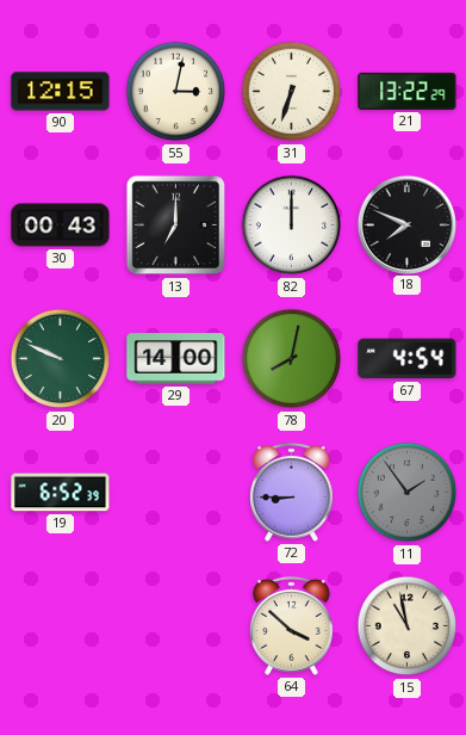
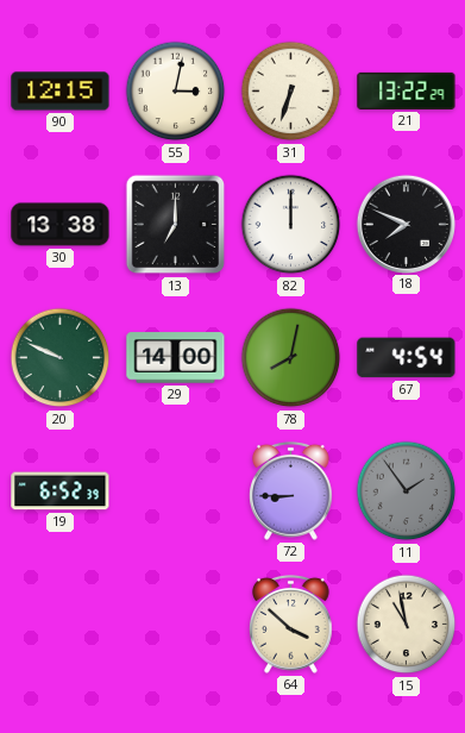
30: 00:43 -> 13:38 (61, 225)
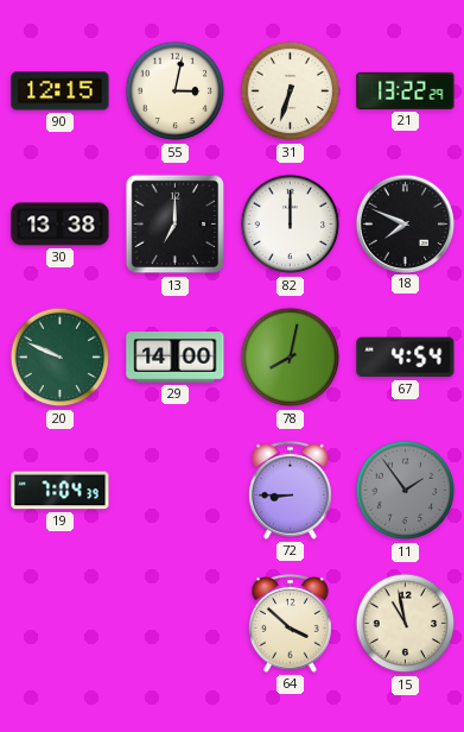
19: 6:52 -> 7:04 (61, 491)
